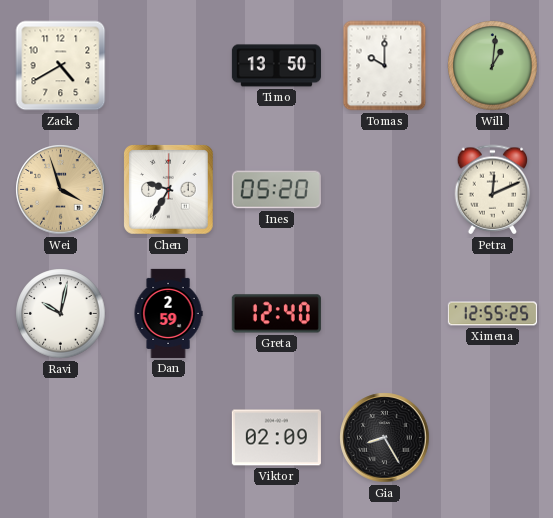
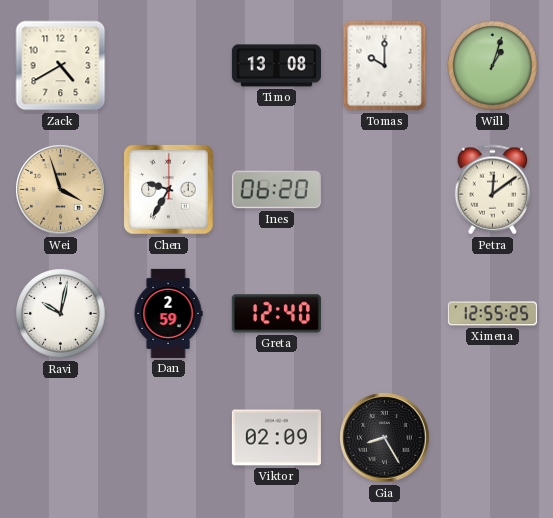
Timo: 13:50 -> 13:08 (276, 66)
Will: 1:01 -> 1:03 (493, 66)
Ines: 05:20 -> 06:20 (276, 190)
Petra: 12:11 -> 12:09 (493, 190)
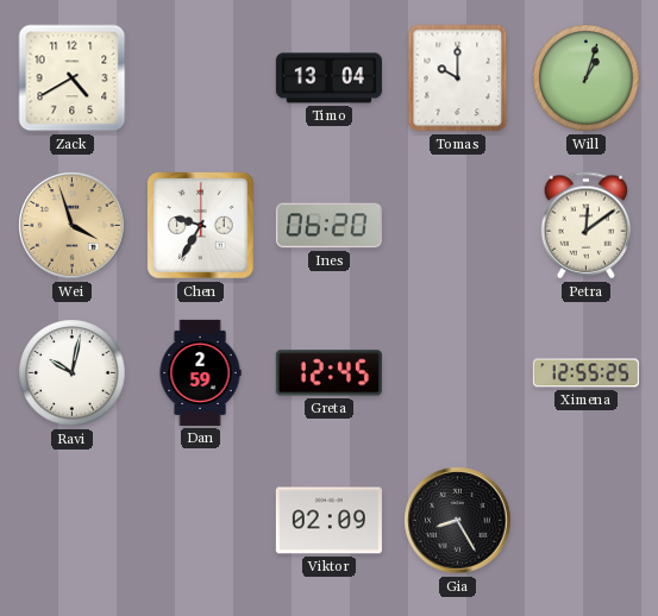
Timo: 13:08 -> 13:04 (328, 78)
Greta: 12:40 -> 12:45 (328, 373)
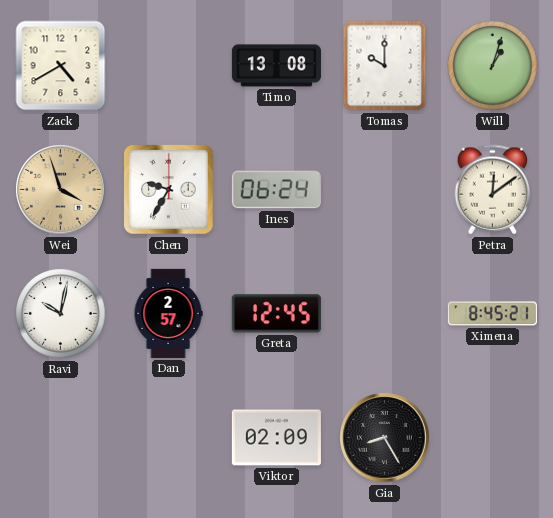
Timo: 13:04 -> 13:08 (276, 66)
Ines: 06:20 -> 06:24 (276, 190)
Dan: 2:59 -> 2:57 (168, 313)
Ximena: 12:55 -> 8:45 (492, 314)
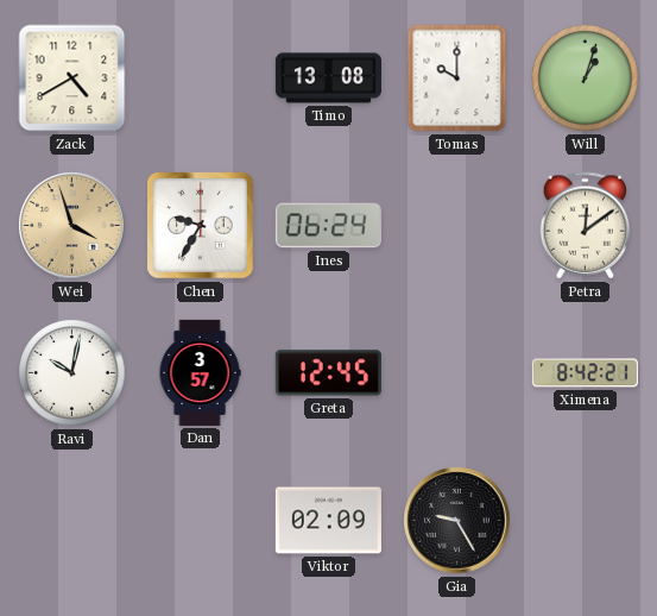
Dan: 2:57 -> 3:57 (200, 372)
Ximena: 8:45 -> 8:42 (585, 373)
Gia: 8:25 -> 9:25 (457, 521)
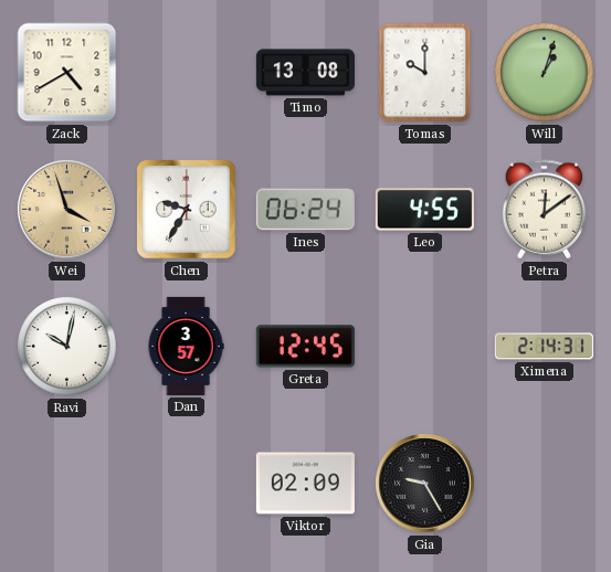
Leo: none -> 4:55 (424, 210)
Ximena: 8:42 -> 2:14 (544, 347)
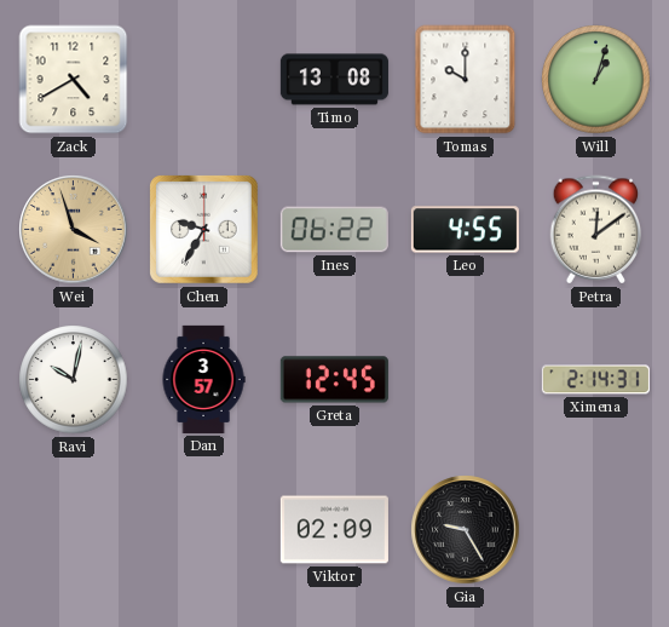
Ines: 06:24 -> 06:22 (334, 230)
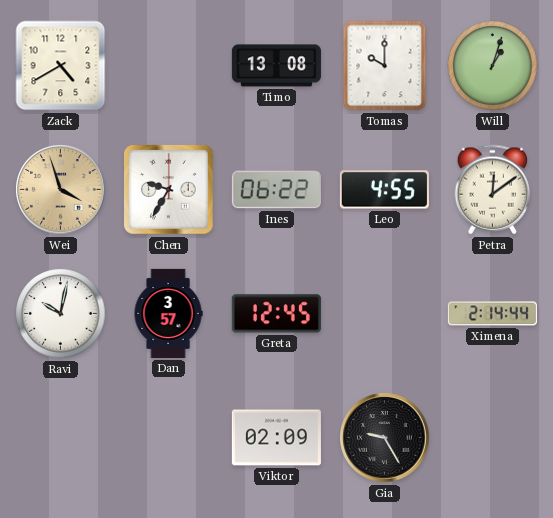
Ximena: 2:14:31 -> 2:14:44 (492, 314)
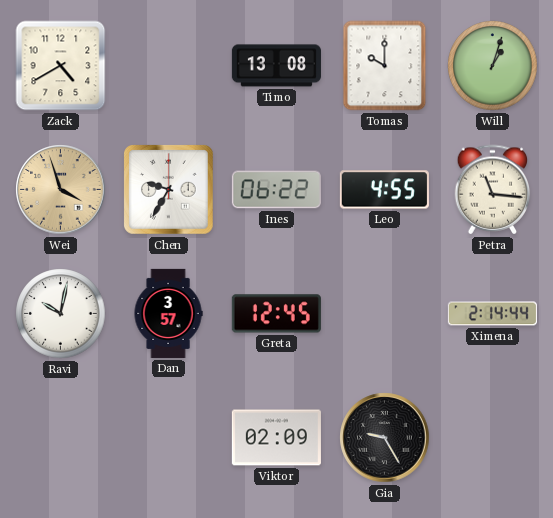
Petra: 12:09 -> 11:16 (493, 190)
